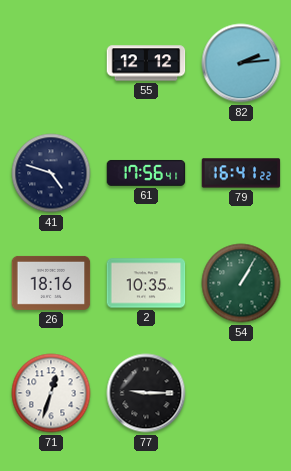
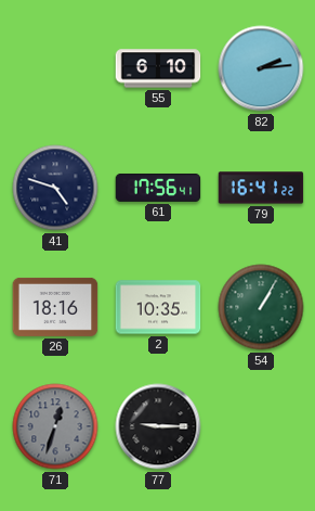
55: 12:12 -> 6:10 (158, 68)
71 dial: white -> grey (55, 426)
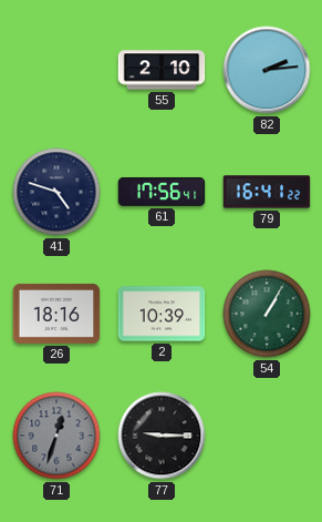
55: 6:10 -> 2:10 (162, 70)
2: 10:35 -> 10:39 (162, 314)
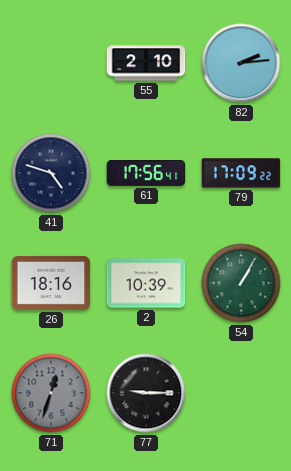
79: 16:41 -> 17:09 (241, 173)
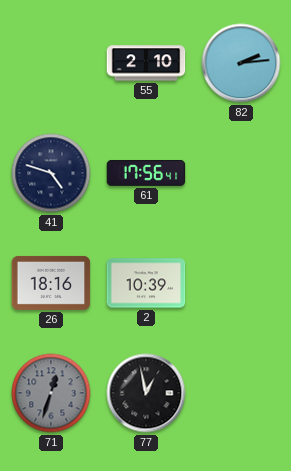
79: 17:09 -> none (241, 173)
54: 1:05 -> none (241, 283)
77: 9:15 -> 12:58 (146, 393)
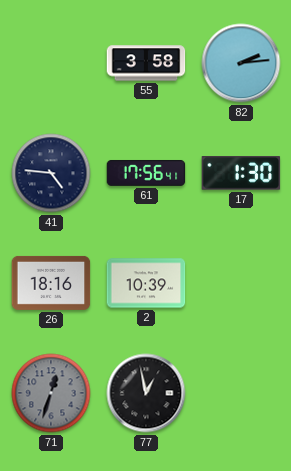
55: 2:10 -> 3:58 (146, 63)
41: 4:48 -> 4:46 (51, 173)
17: none -> 1:30 (241, 173)
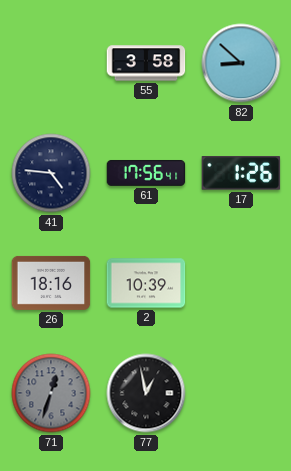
82: 2:14 -> 8:52 (241, 63)
17: 1:30 -> 1:26 (241, 173)
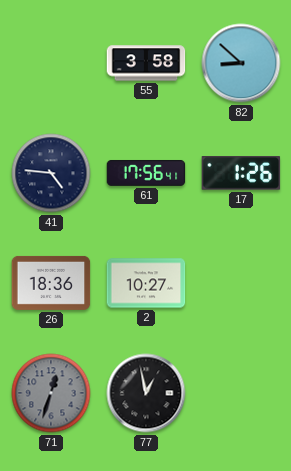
26: 18:16 -> 18:36 (51, 283)
2: 10:39 -> 10:27 (146, 283)
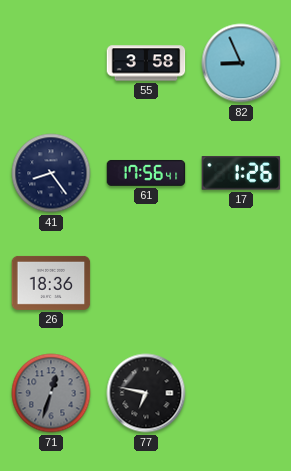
82: 8:52 -> 8:56 (241, 63)
41: 4:46 -> 8:24 (51, 173)
2: 10:27 -> none (146, 283)
77: 12:58 -> 6:47 (146, 393)
